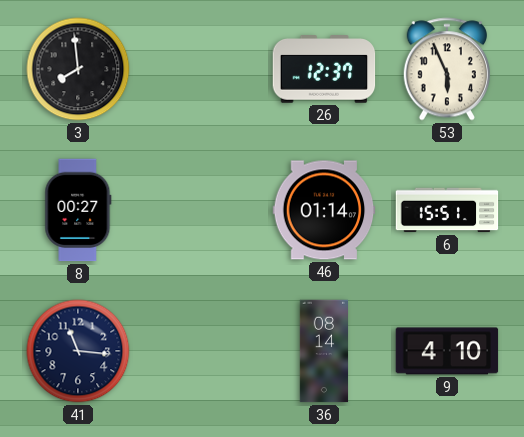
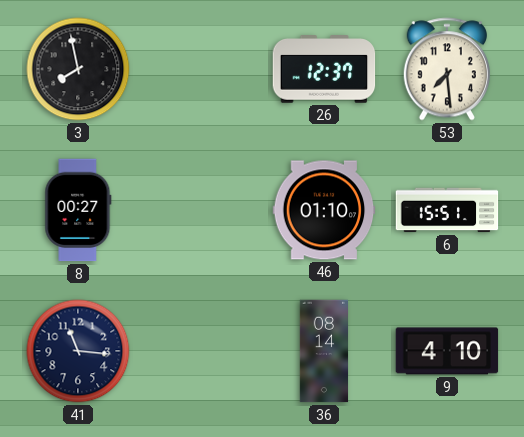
3: 7:59 -> 7:58 (78, 69)
53: 5:56 -> 7:29 (446, 69)
46: 01:14 -> 01:10 (324, 210)
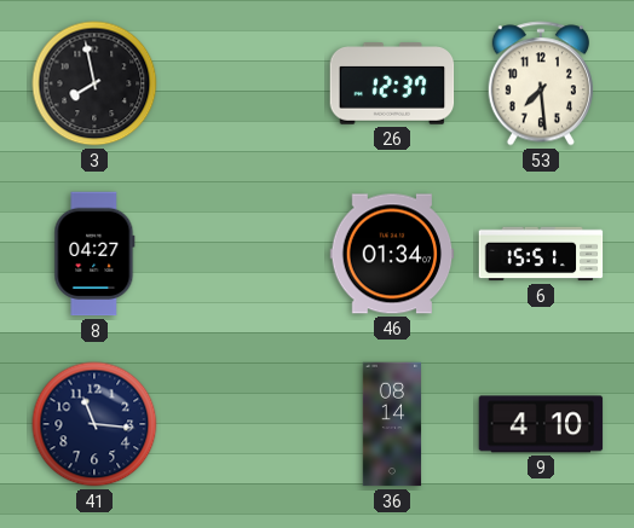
8: 00:27 -> 04:27 (94, 254)
46: 01:10 -> 01:34 (392, 254)
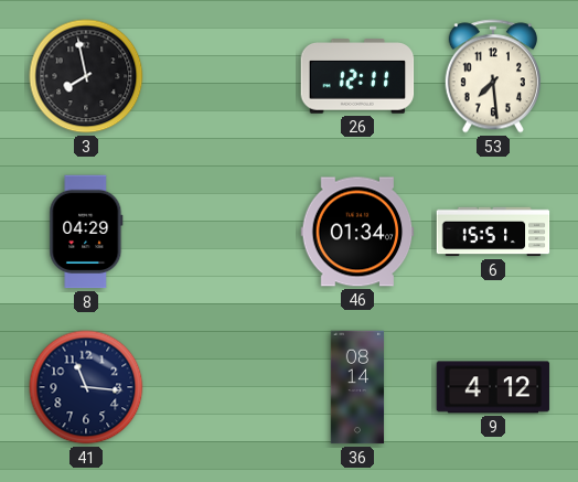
26: 12:37 -> 12:11 (357, 76)
8: 04:27 -> 04:29 (86, 232)
9: 4:10 -> 4:12 (493, 387)
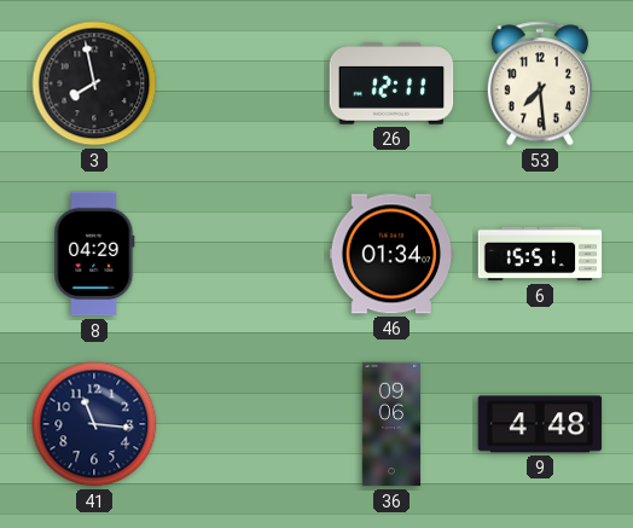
36: 08:14 -> 09:06 (391, 424)
9: 4:12 -> 4:48 (540, 424)
